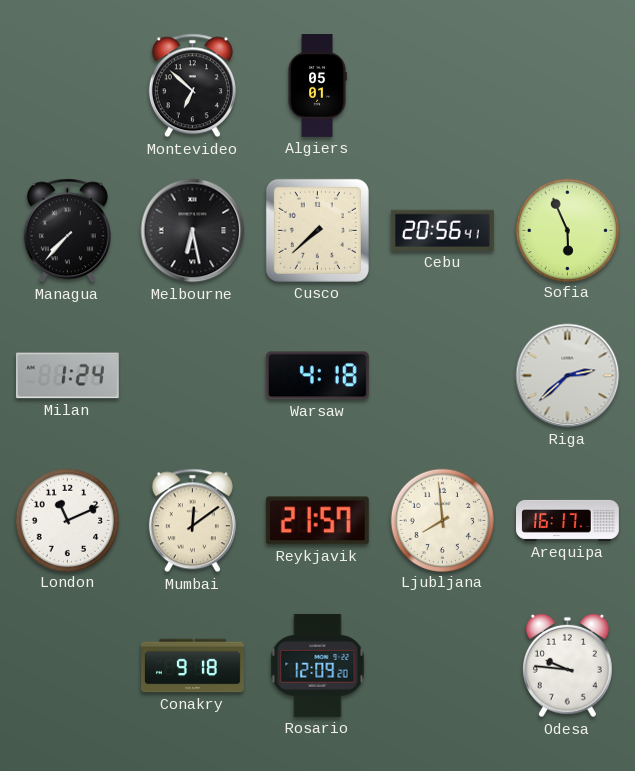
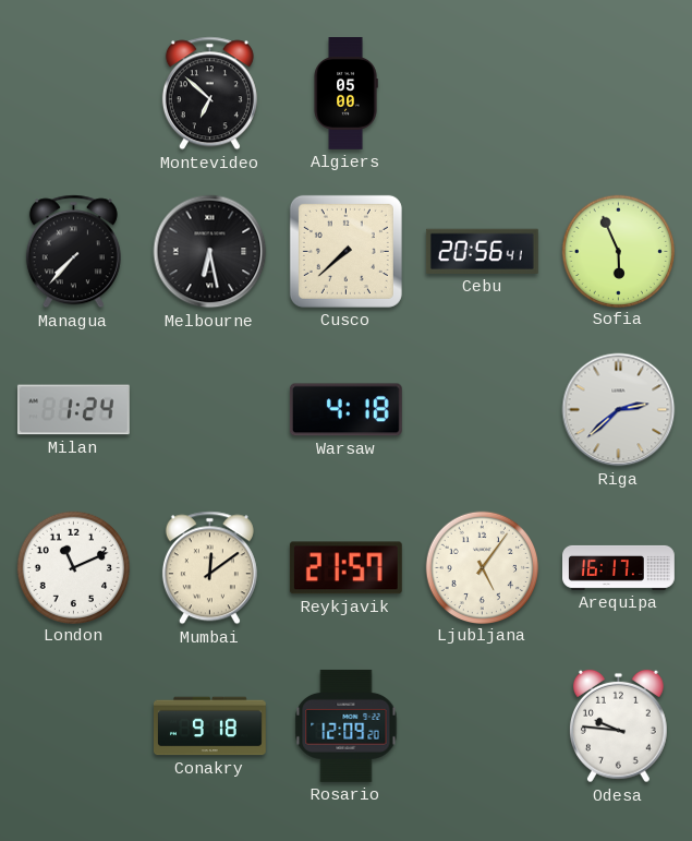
Algiers: 05:01 -> 05:00 (345, 94)
Ljubljana: 7:59 -> 5:06 (482, 567)
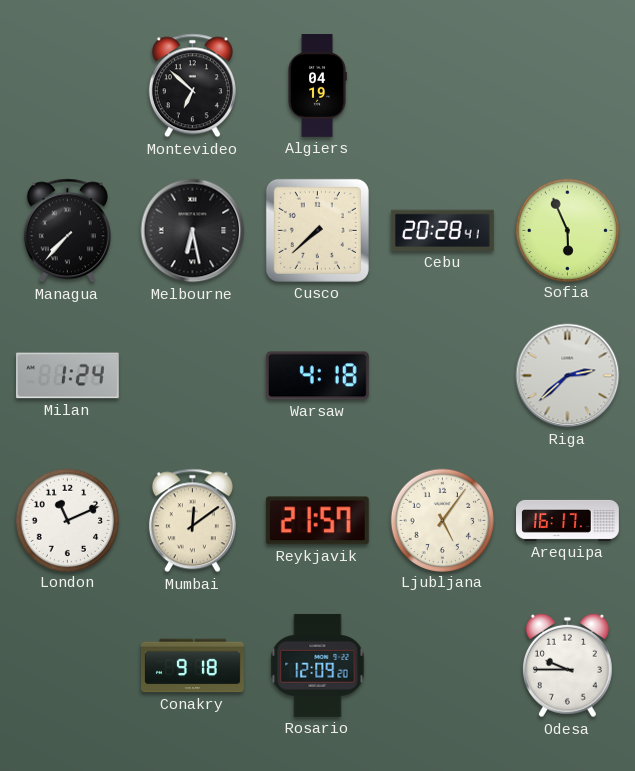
Algiers: 05:00 -> 04:19 (317, 86)
Cebu: 20:56 -> 20:28 (442, 230)
Odesa: 9:46 -> 9:45 (568, 666)
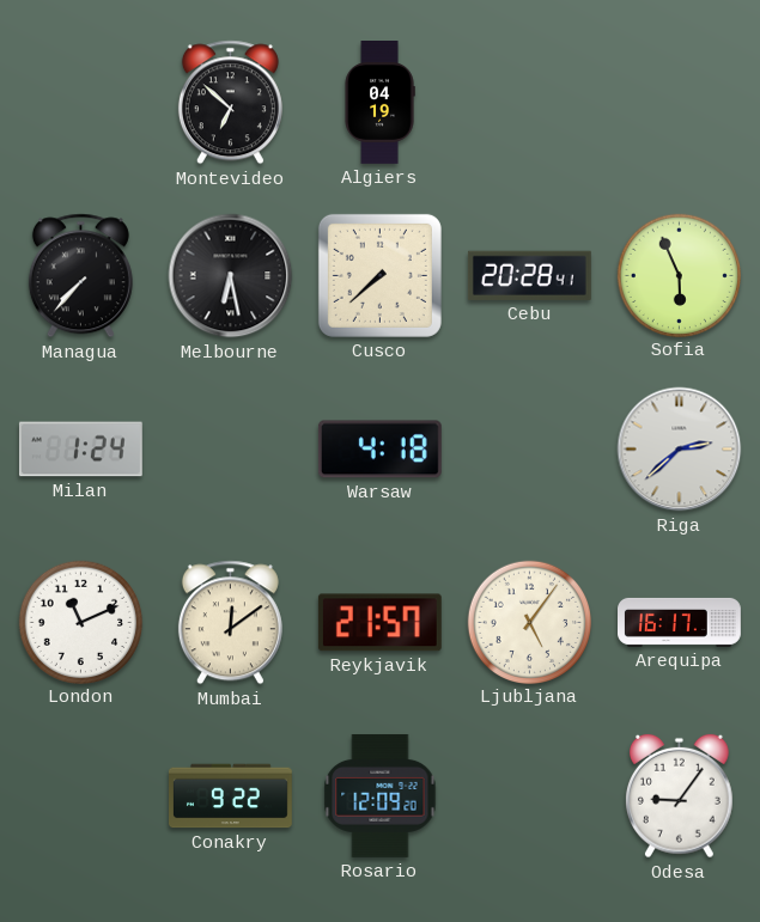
Conakry: 9:18 -> 9:22 (231, 796)
Odesa: 9:45 -> 9:06 (680, 796)
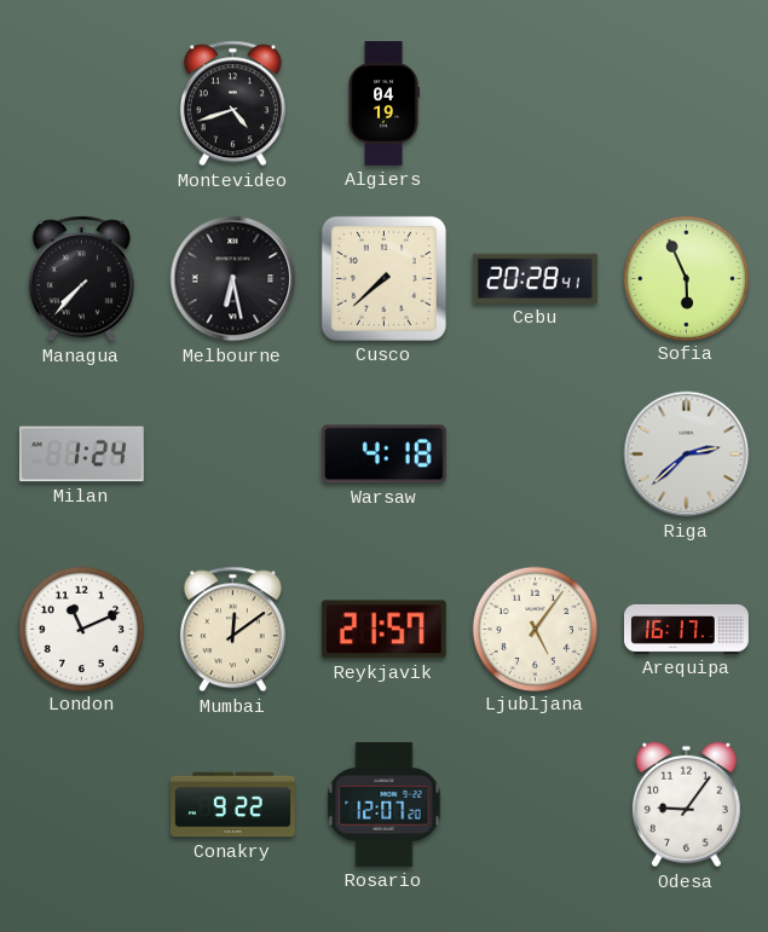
Montevideo: 6:52 -> 4:42 (232, 104)
Rosario: 12:09 -> 12:07 (385, 804)
